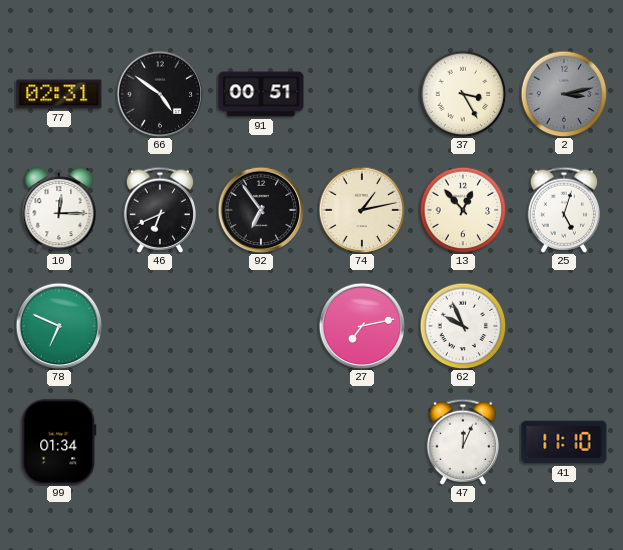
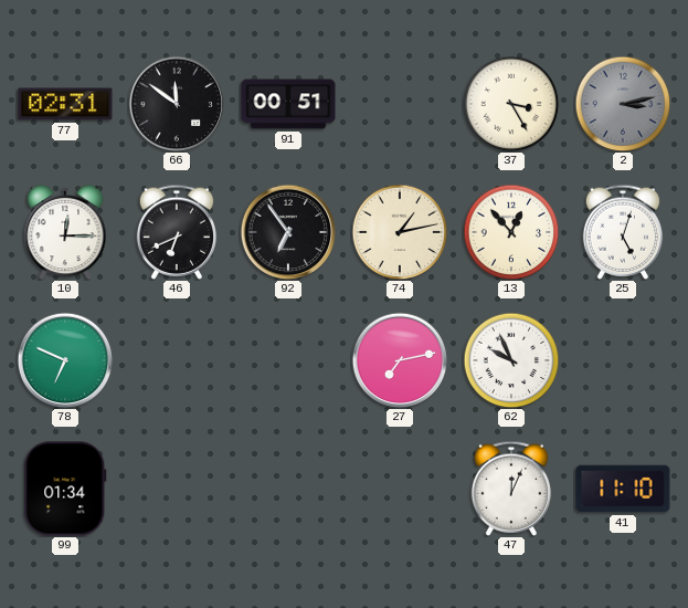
66: 4:51 -> 11:51 (177, 104)
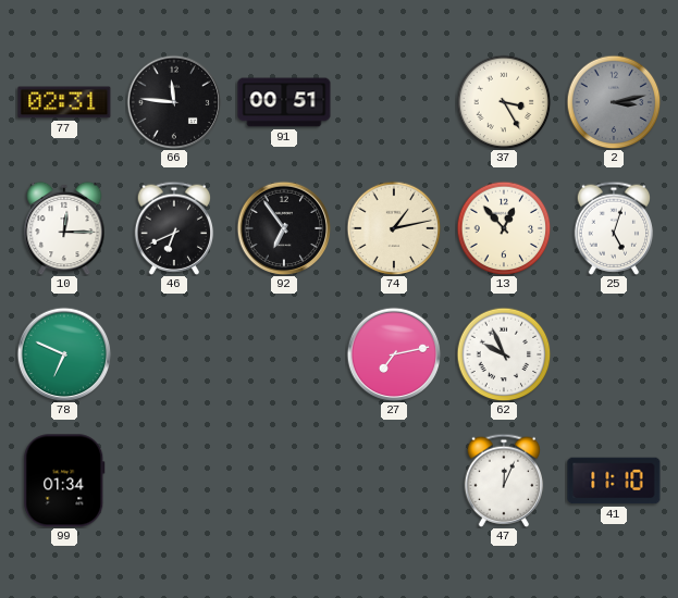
66: 11:51 -> 11:46 (174, 102)
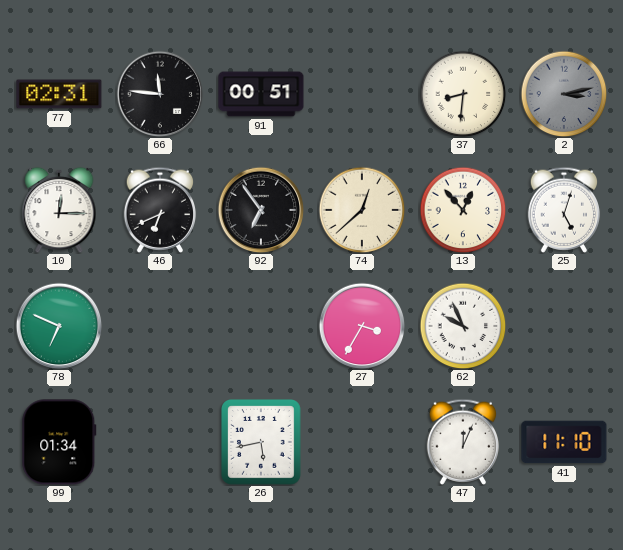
37: 3:25 -> 8:31 (463, 94)
74: 1:13 -> 12:38 (362, 210)
27: 7:13 -> 3:35 (362, 326)
26: none -> 5:43 (262, 443)
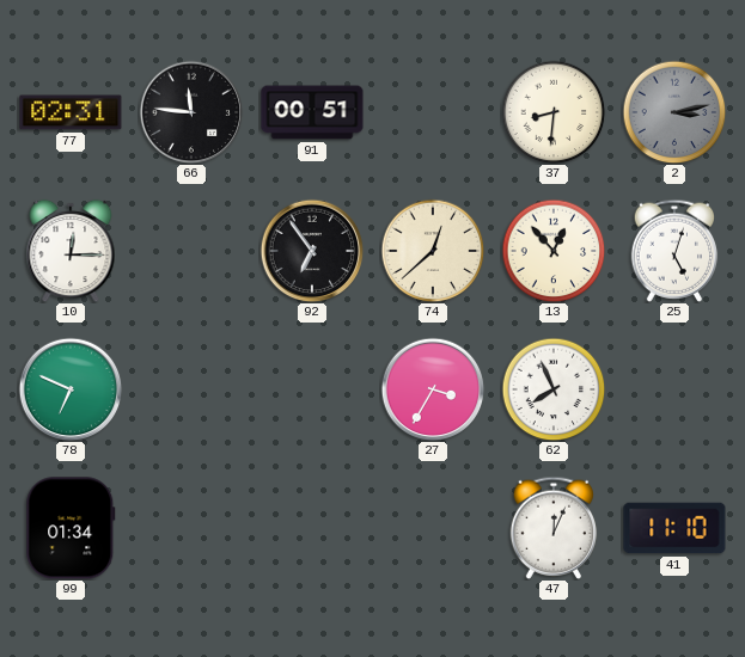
46: 6:41 -> none (160, 210)
62: 9:56 -> 7:56 (554, 389)
26: 5:43 -> none (262, 443)
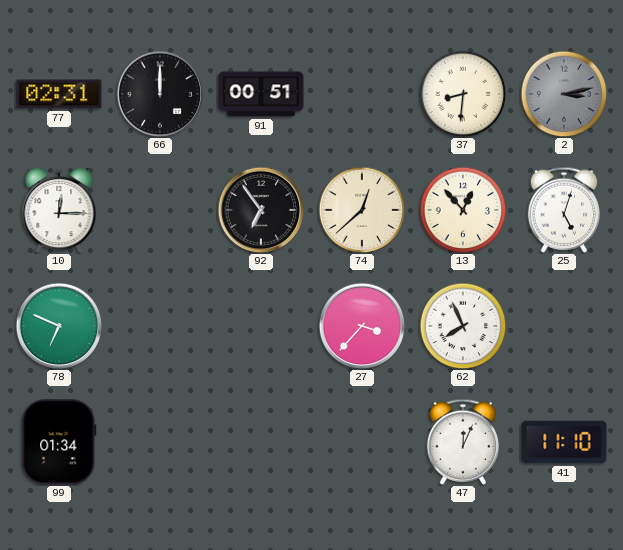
66: 11:46 -> 12:00 (160, 94)
27: 3:35 -> 3:37 (362, 326)
